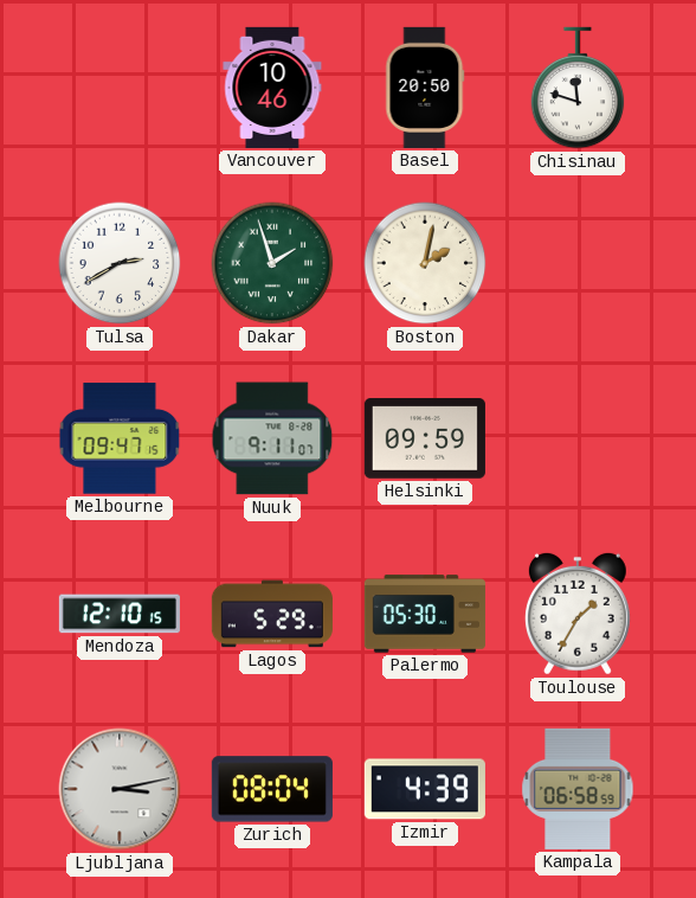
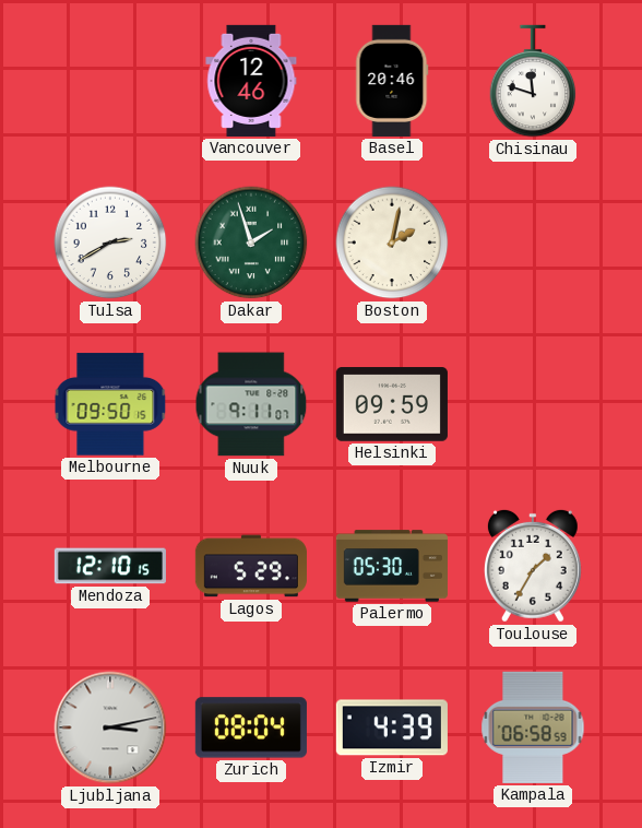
Vancouver: 10:46 -> 12:46 (251, 81)
Basel: 20:50 -> 20:46 (392, 81)
Melbourne: 09:47 -> 09:50 (110, 404)
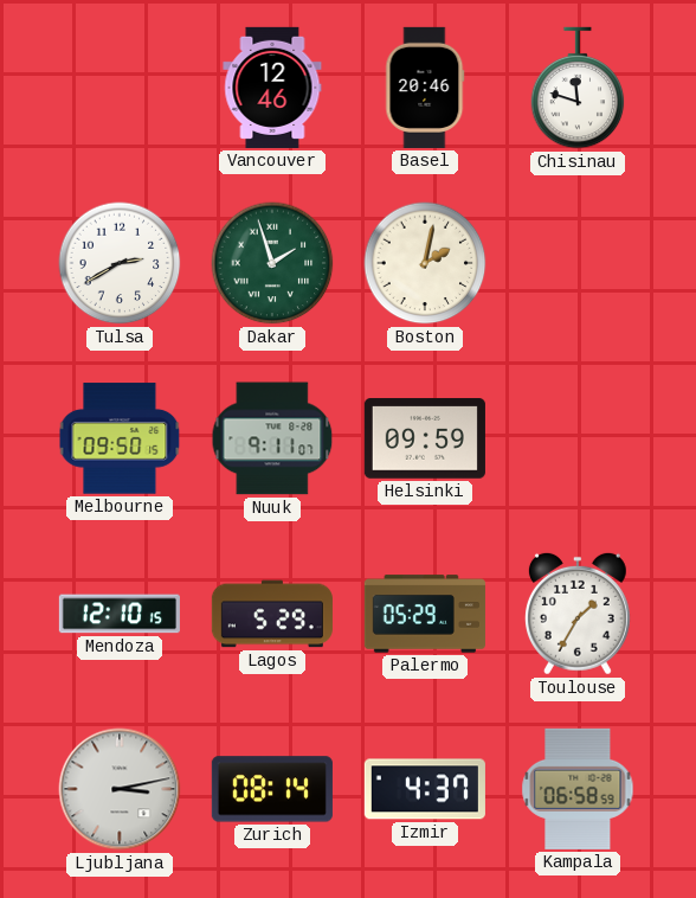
Palermo: 05:30 -> 05:29 (425, 614)
Zurich: 08:04 -> 08:14 (272, 789)
Izmir: 4:39 -> 4:37 (425, 789)
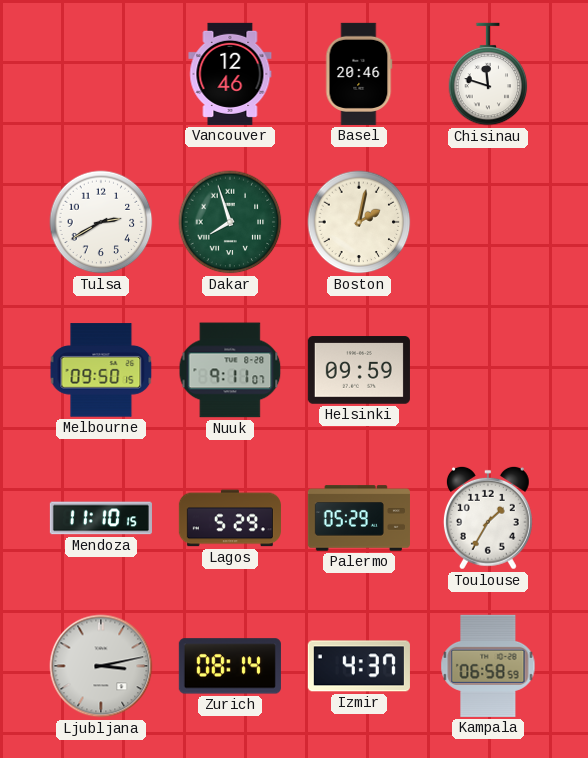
Dakar: 1:57 -> 7:57 (230, 222)
Mendoza: 12:10 -> 11:10 (101, 518)
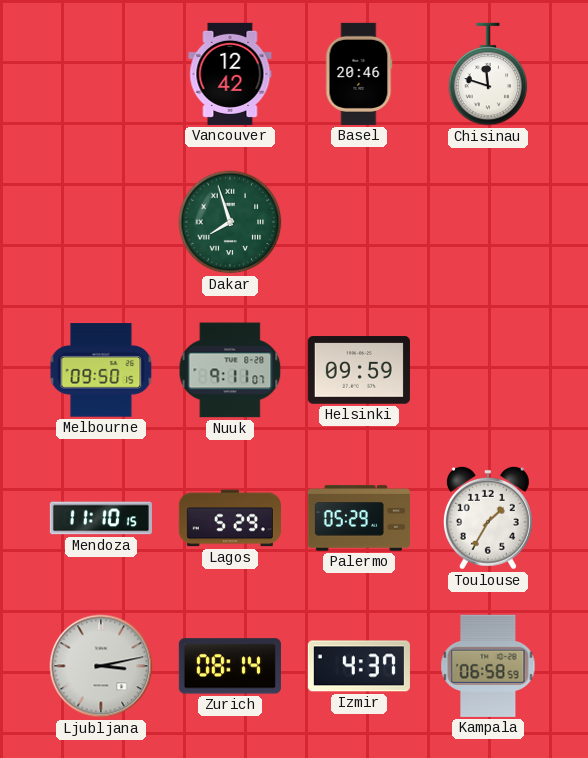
Vancouver: 12:46 -> 12:42 (230, 74)
Tulsa: 2:40 -> none (101, 222)
Boston: 2:02 -> none (359, 222)
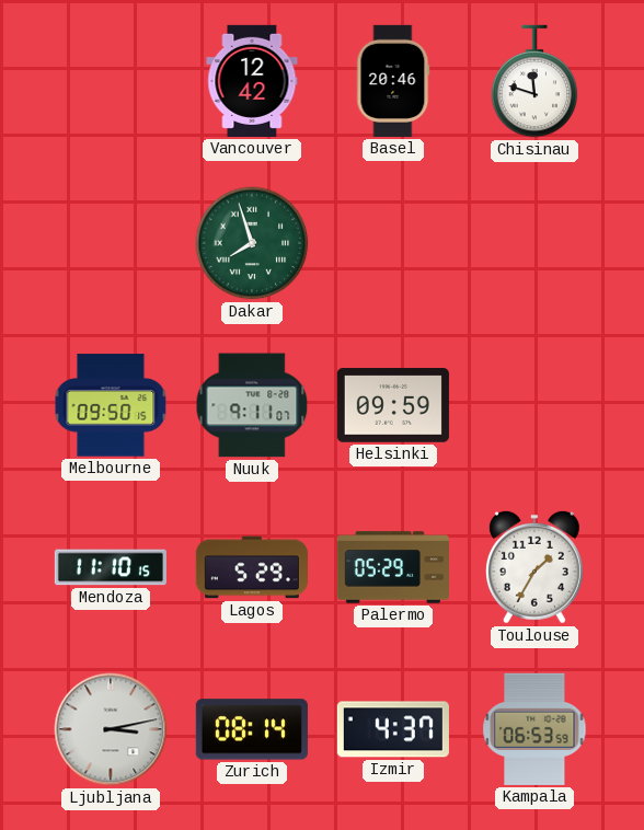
Kampala: 06:58 -> 06:53 (534, 729)
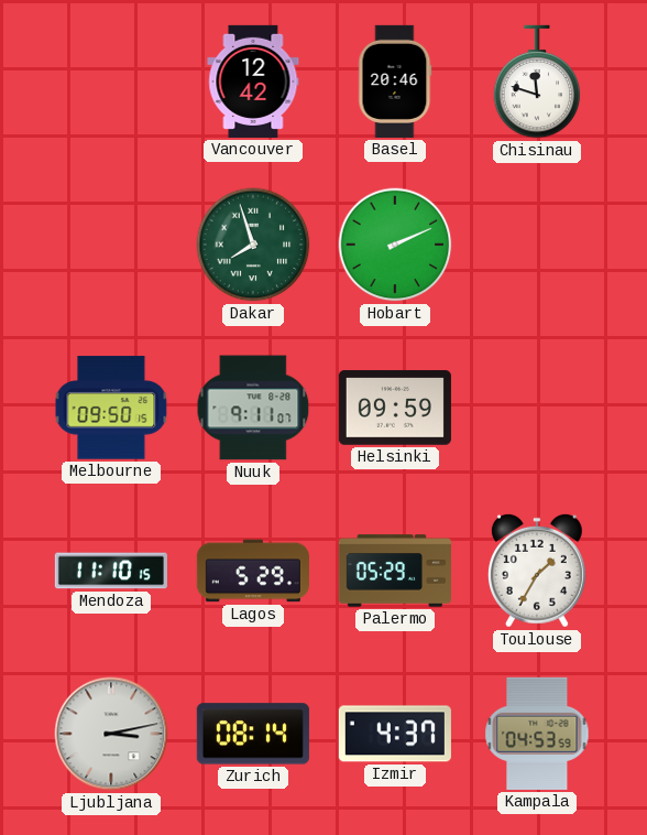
Hobart: none -> 2:11 (395, 245)
Kampala: 06:53 -> 04:53 (537, 734)
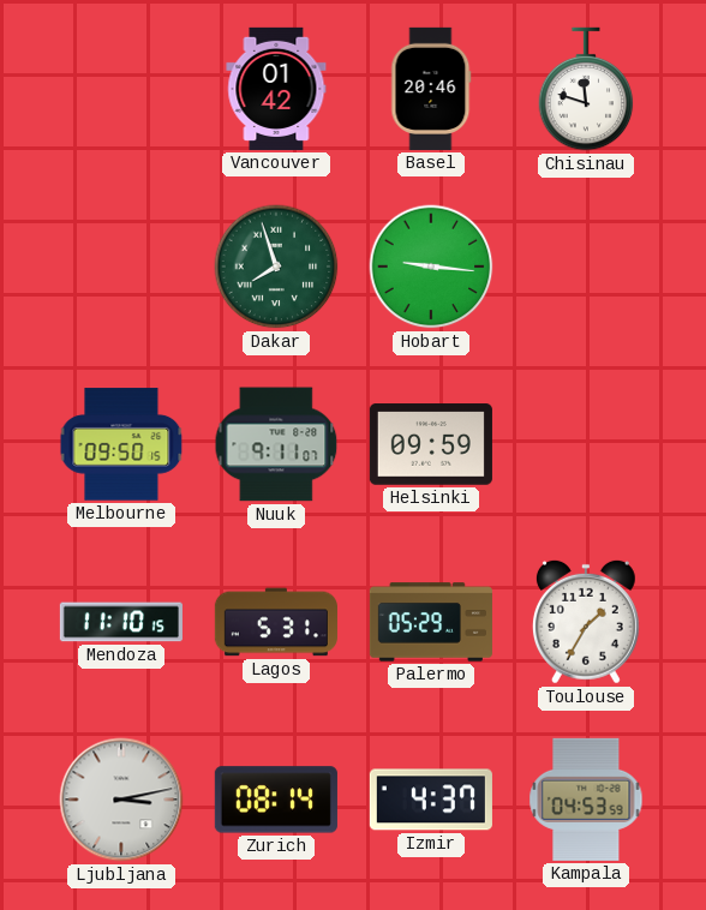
Vancouver: 12:42 -> 01:42 (276, 89)
Hobart: 2:11 -> 9:16 (431, 267)
Lagos: 5:29 -> 5:31 (276, 622)
